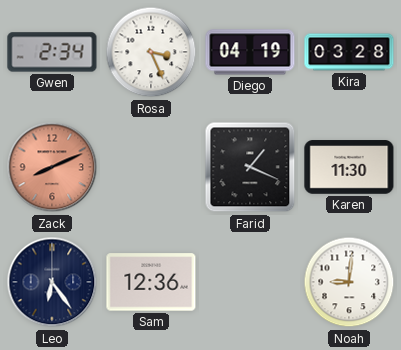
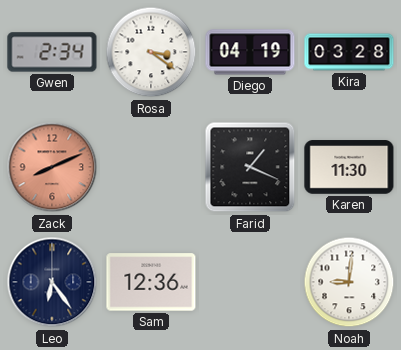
Rosa: 3:26 -> 3:21 (151, 52)
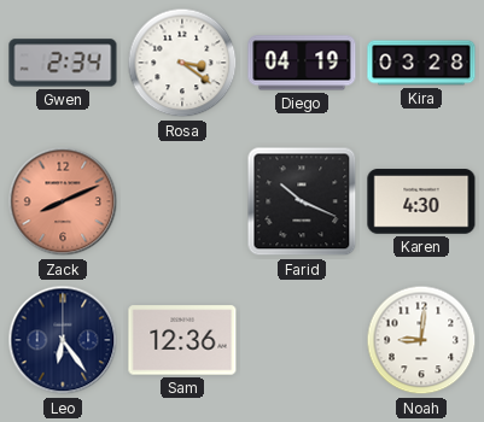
Farid: 1:19 -> 10:19 (302, 201)
Karen: 11:30 -> 4:30 (421, 201)
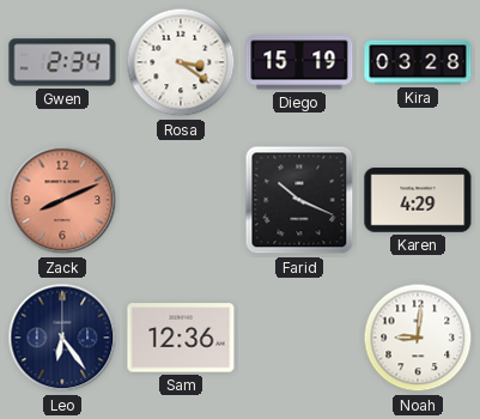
Diego: 04:19 -> 15:19 (299, 62)
Karen: 4:30 -> 4:29 (418, 200)
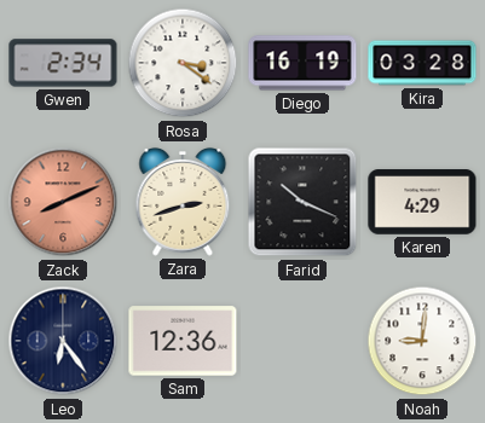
Diego: 15:19 -> 16:19 (302, 63)
Zara: none -> 2:42 (183, 202)
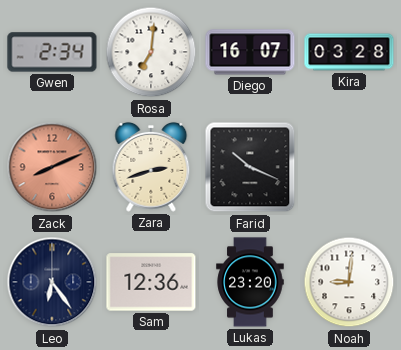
Rosa: 3:21 -> 7:01 (151, 52)
Diego: 16:19 -> 16:07 (250, 52)
Karen: 4:29 -> none (422, 202)
Lukas: none -> 23:20 (250, 282)
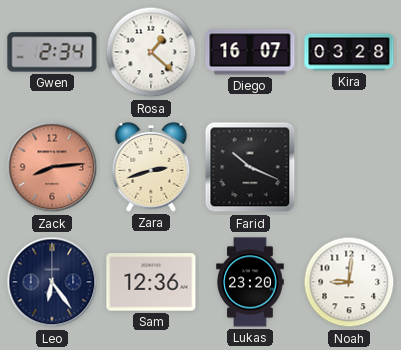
Rosa: 7:01 -> 1:22 (151, 52)
Zack: 8:11 -> 8:14 (52, 167)
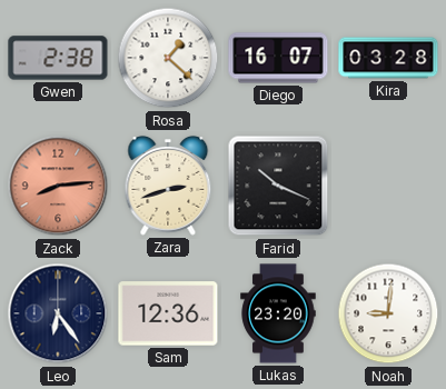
Gwen: 2:34 -> 2:38 (58, 58)
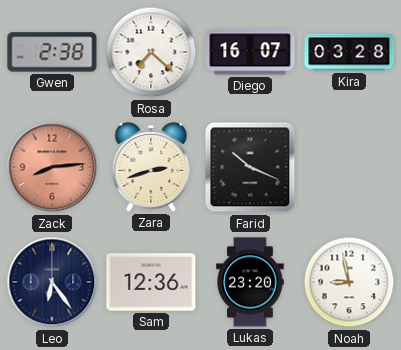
Rosa: 1:22 -> 7:22 (151, 52)
Noah: 9:01 -> 8:58 (349, 282)
